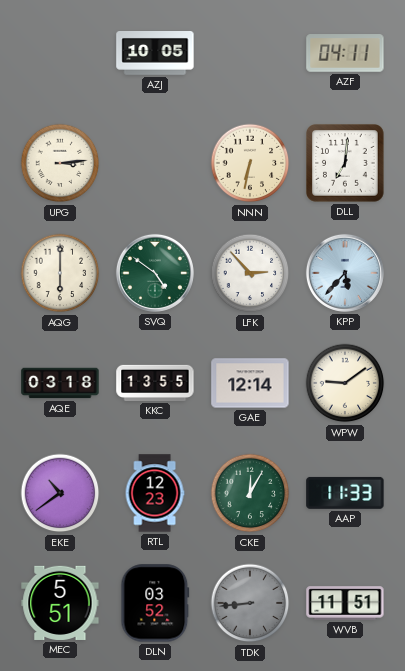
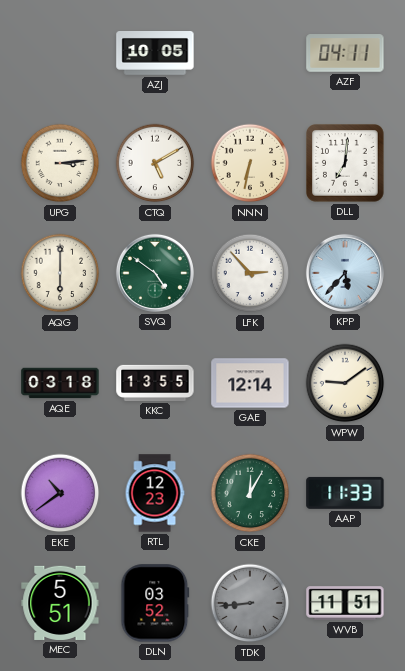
CTQ: none -> 5:10 (155, 163)
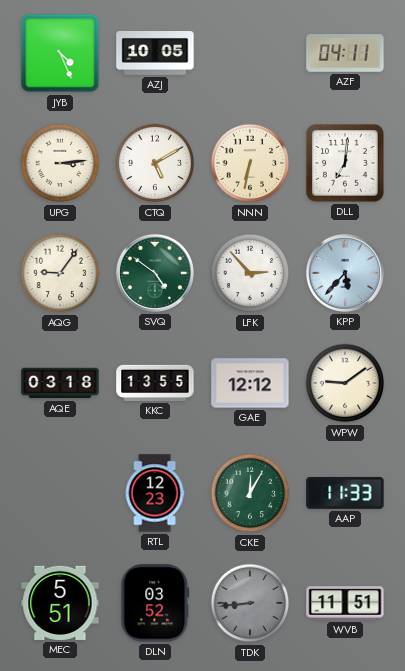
JYB: none -> 4:26 (60, 53)
AQG: 6:00 -> 9:06 (60, 273)
GAE: 12:14 -> 12:12 (250, 383)
EKE: 10:39 -> none (60, 493)
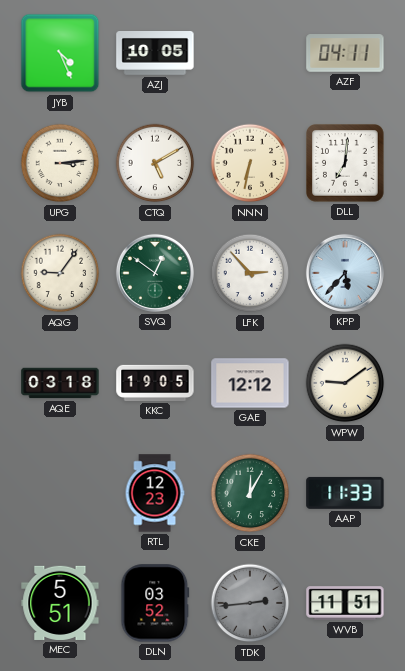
SVQ: 4:51 -> 12:51 (155, 273)
KKC: 13:55 -> 19:05 (155, 383)
TDK: 8:44 -> 2:44 (250, 603)
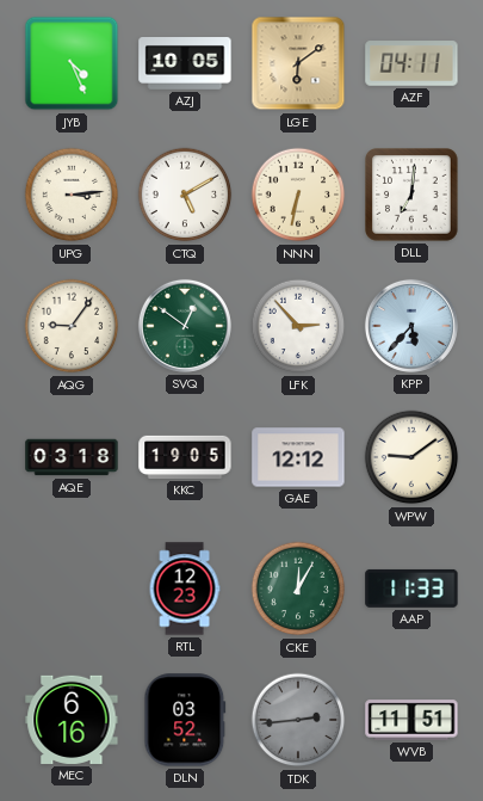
LGE: none -> 6:09 (298, 63)
MEC: 5:51 -> 6:16 (72, 720)
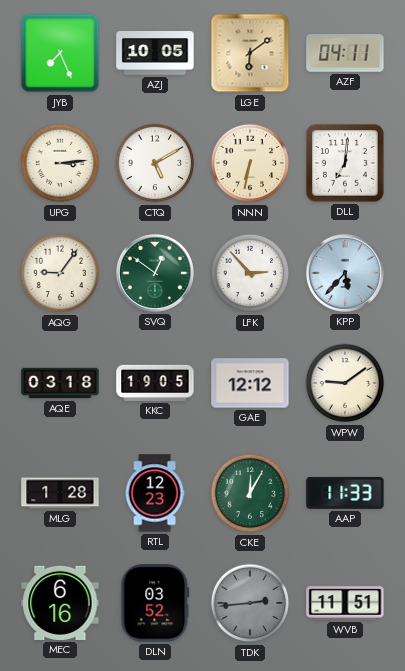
JYB: 4:26 -> 7:26 (60, 53)
MLG: none -> 1:28 (60, 493)
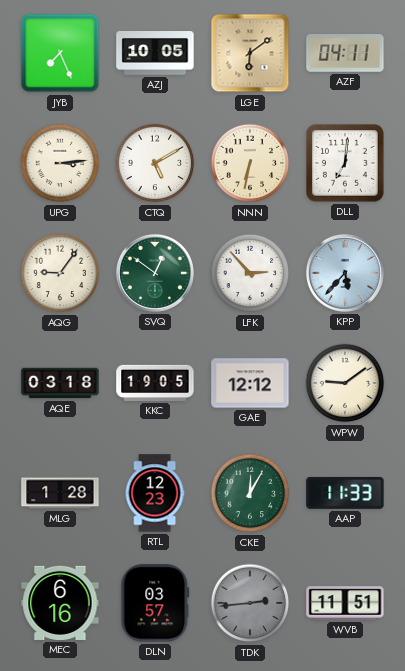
DLN: 03:52 -> 03:57 (155, 603)
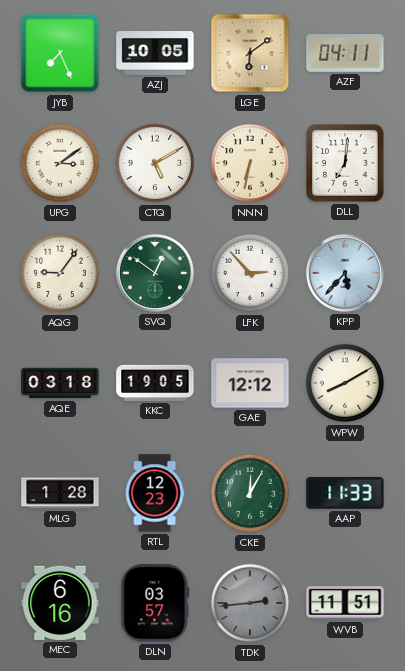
UPG: 3:14 -> 3:09 (60, 163)
WPW: 9:09 -> 8:10 (345, 383)
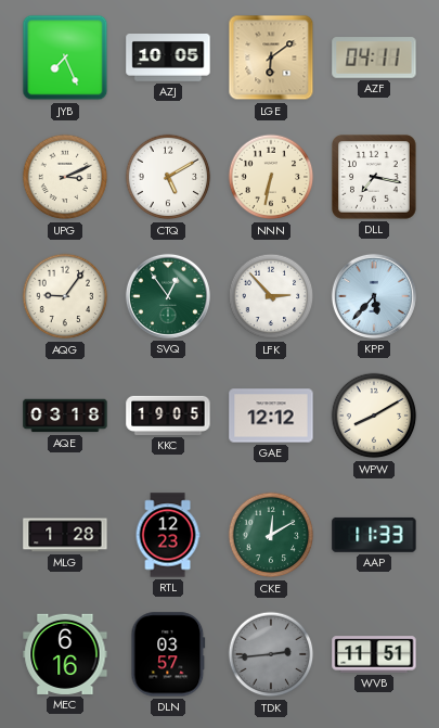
UPG: 3:09 -> 3:11 (65, 177)
DLL: 7:01 -> 7:17 (375, 178)
SVQ: 12:51 -> 12:54 (168, 296)
CKE: 12:05 -> 12:10 (271, 535)
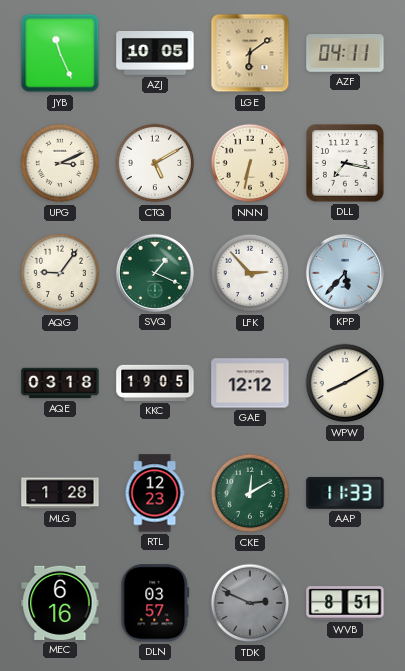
JYB: 7:26 -> 11:26 (60, 53)
SVQ: 12:54 -> 1:19 (155, 273)
TDK: 2:44 -> 2:49 (250, 603)
WVB: 11:51 -> 8:51 (345, 603)
